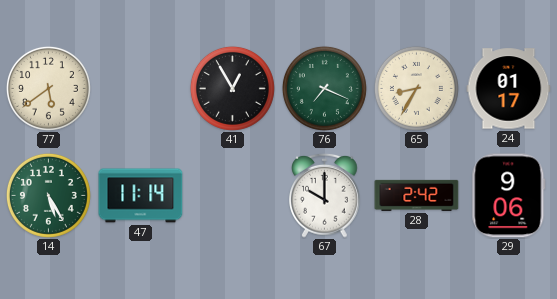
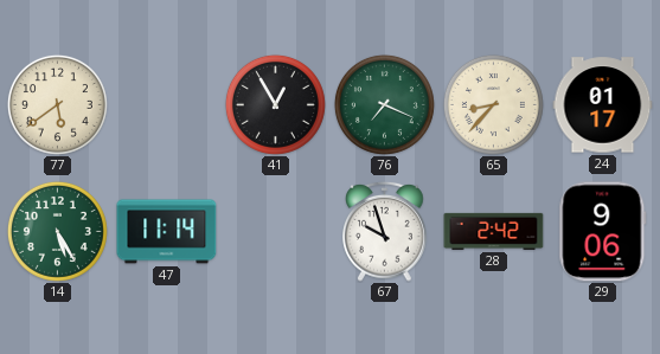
65: 8:35 -> 8:37 (493, 104)
67: 10:00 -> 9:57 (385, 231)
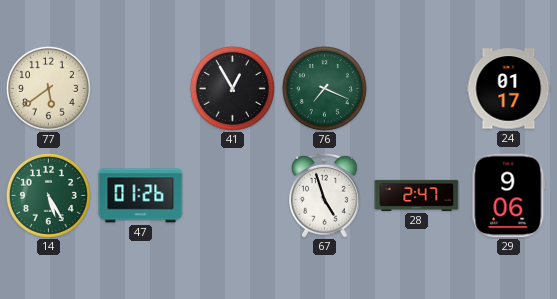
65: 8:37 -> none (493, 104)
47: 11:14 -> 01:26 (141, 196)
67: 9:57 -> 4:57 (325, 195)
28: 2:42 -> 2:47 (417, 195)
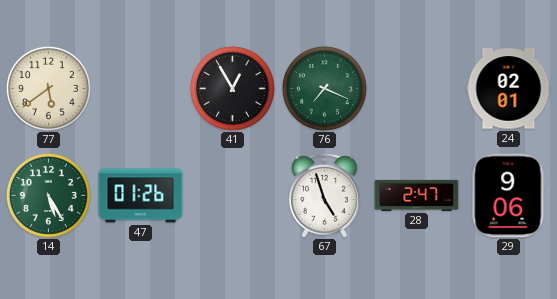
24: 01:17 -> 02:01 (509, 89)
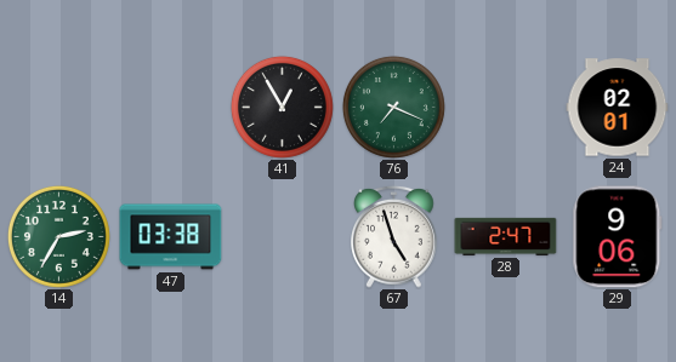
77: 5:39 -> none (48, 88)
14: 5:25 -> 2:35 (58, 236)
47: 01:26 -> 03:38 (171, 237)
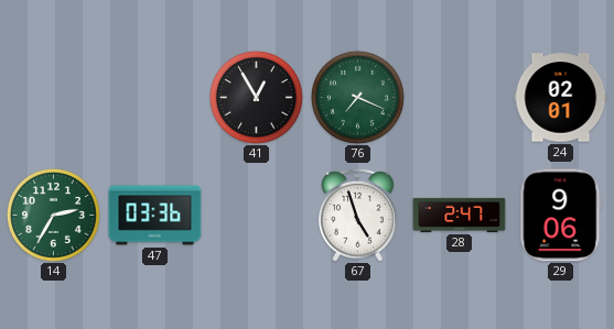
47: 03:38 -> 03:36 (155, 216)
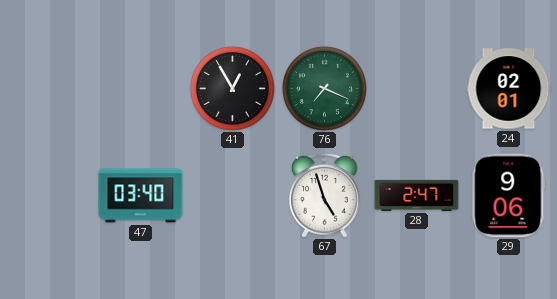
14: 2:35 -> none (53, 215)
47: 03:36 -> 03:40 (141, 196)
